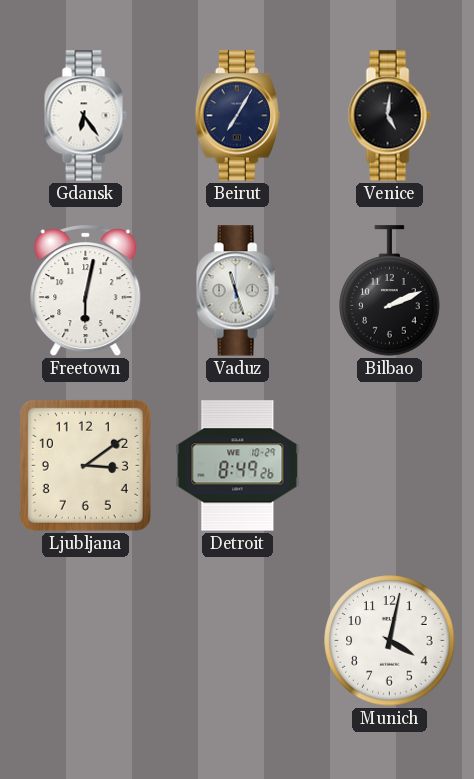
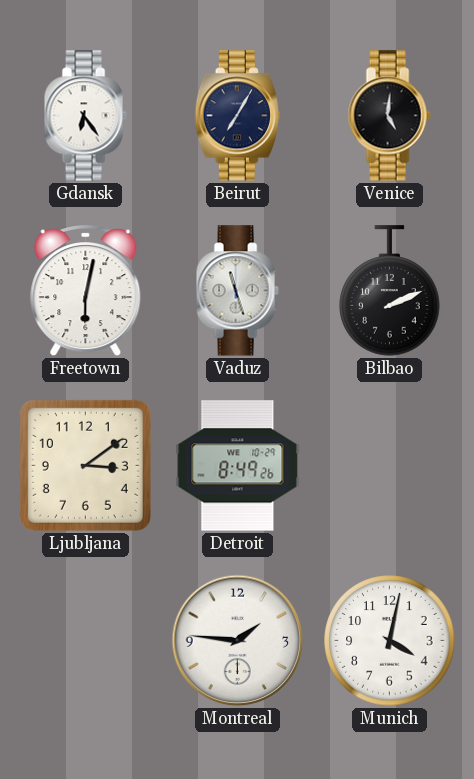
Montreal: none -> 1:46 (238, 641)
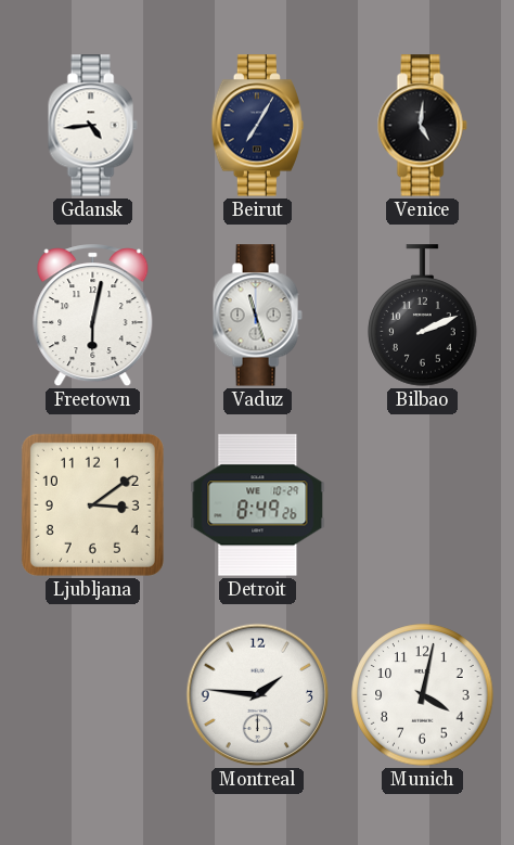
Gdansk: 6:24 -> 4:44 (92, 126)
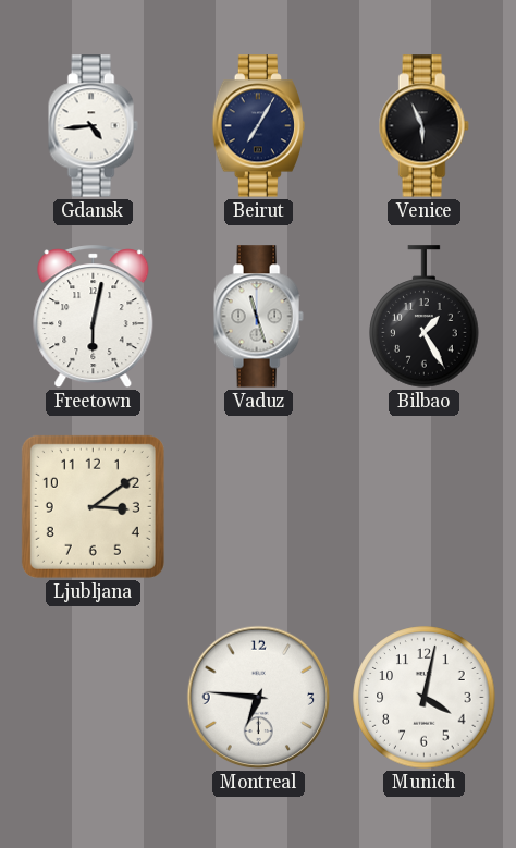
Venice: 5:01 -> 5:56 (423, 126)
Bilbao: 2:11 -> 1:25 (425, 317)
Detroit: 8:49 -> none (258, 505)
Montreal: 1:46 -> 6:46 (259, 698)
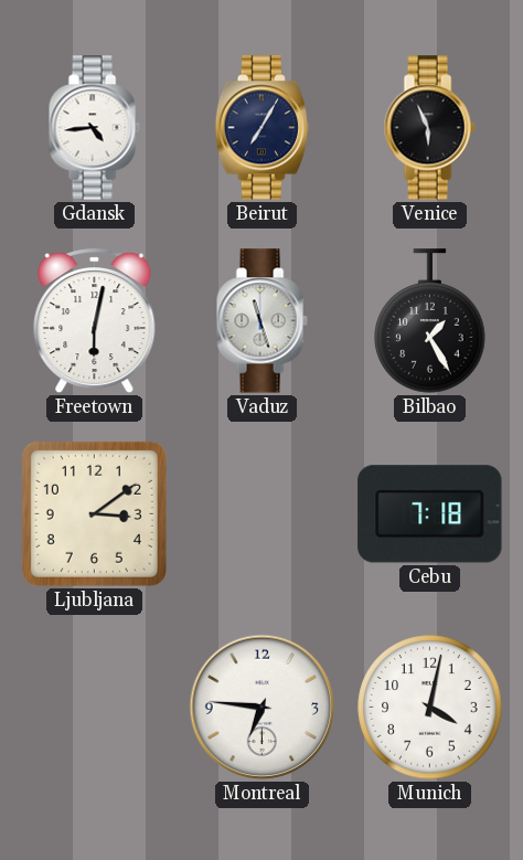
Cebu: none -> 7:18 (430, 514)
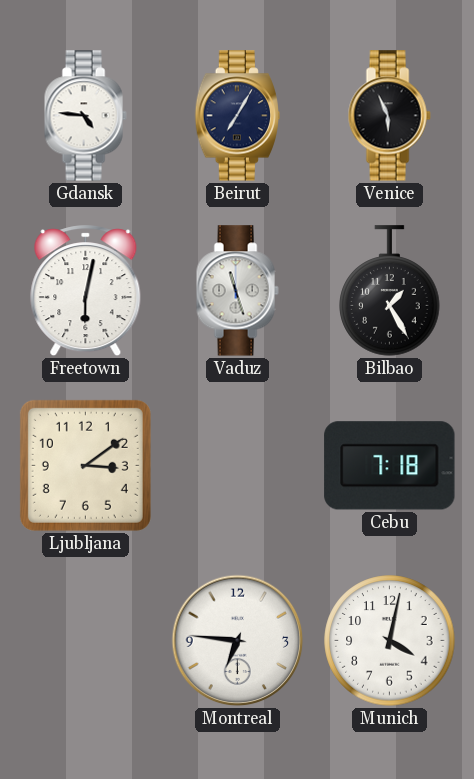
Gdansk: 4:44 -> 4:46 (85, 116)
